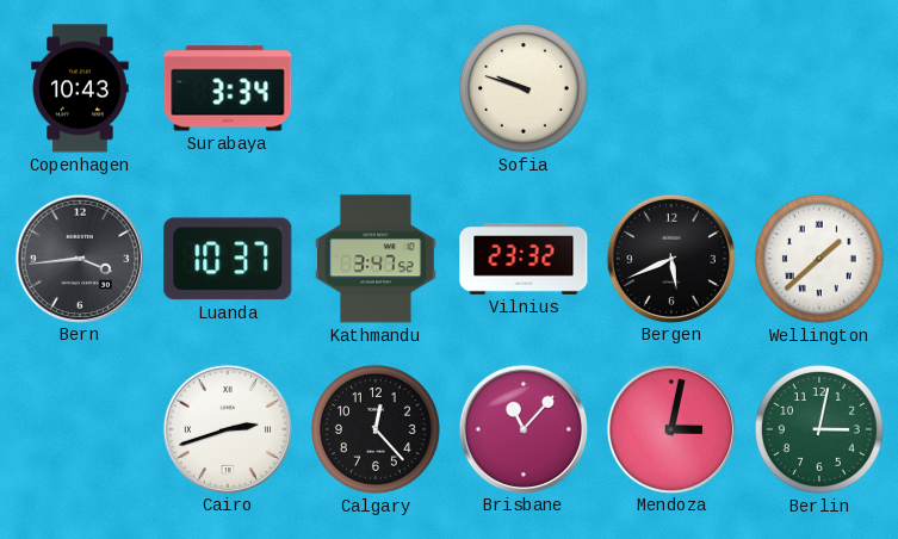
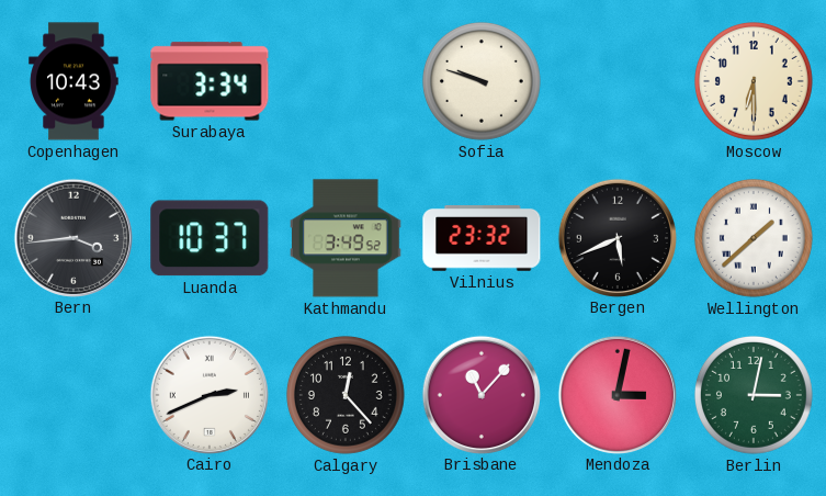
Moscow: none -> 6:30 (755, 82)
Kathmandu: 3:47 -> 3:49 (347, 238)
Cairo: 2:42 -> 2:41 (208, 394)
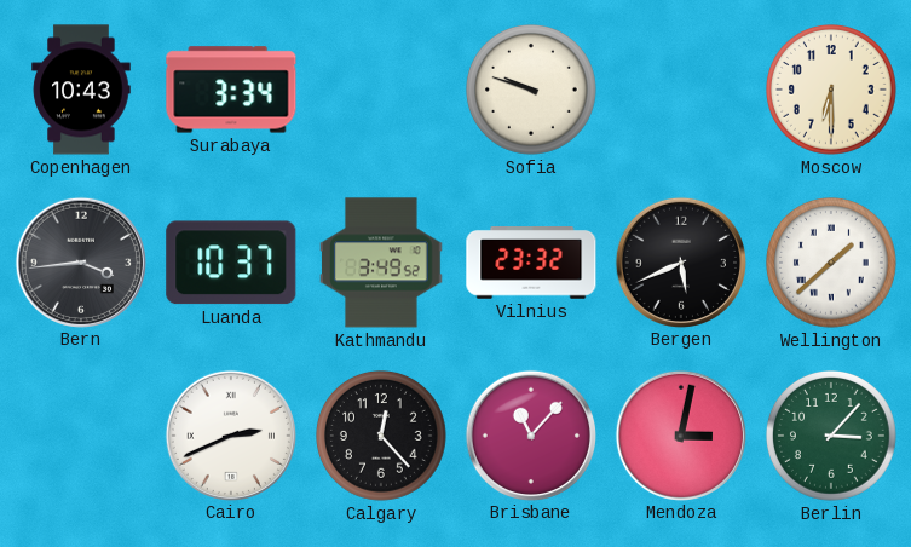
Berlin: 3:02 -> 3:07 (832, 437)
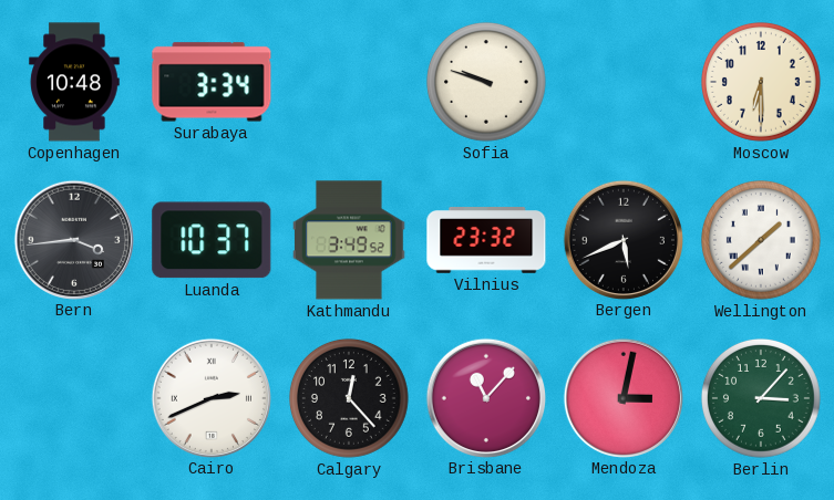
Copenhagen: 10:43 -> 10:48 (74, 82)
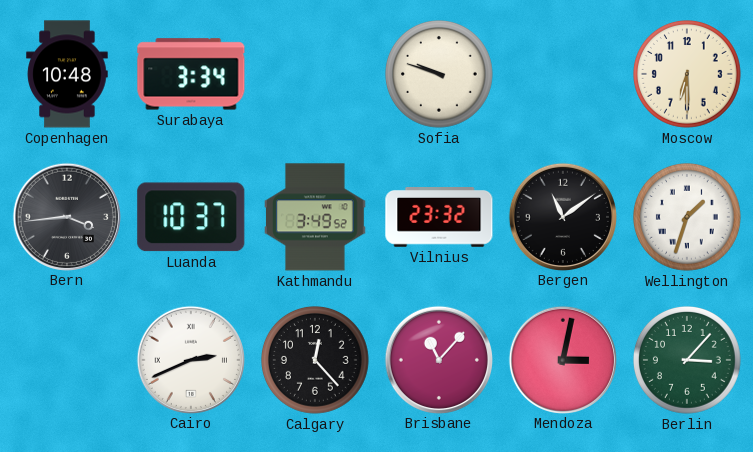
Bergen: 5:41 -> 11:09 (562, 216)
Wellington: 1:38 -> 1:33 (688, 218)
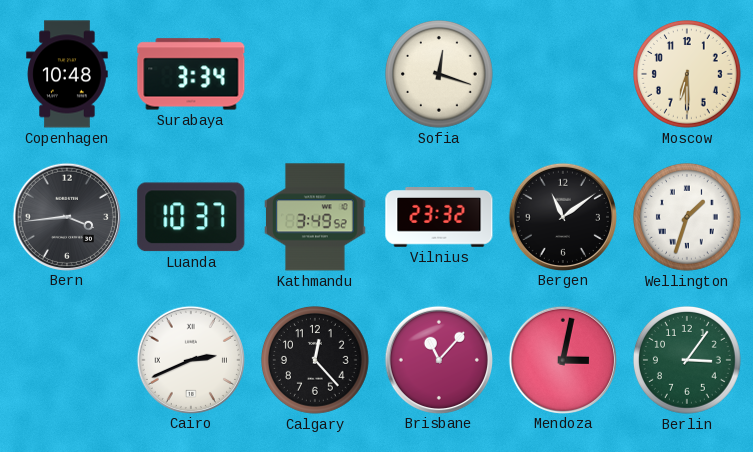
Sofia: 9:48 -> 12:18 (440, 75)
Berlin: 3:07 -> 3:06 (688, 361)
